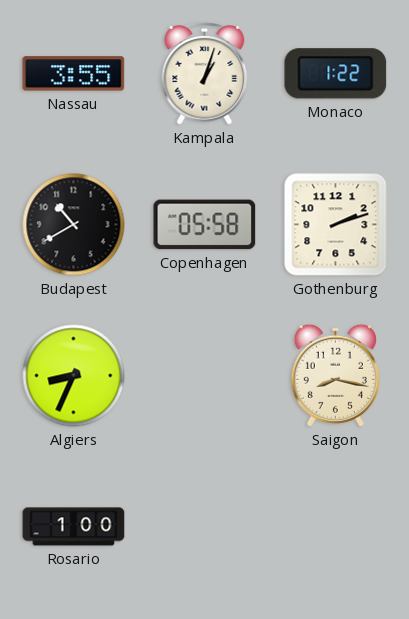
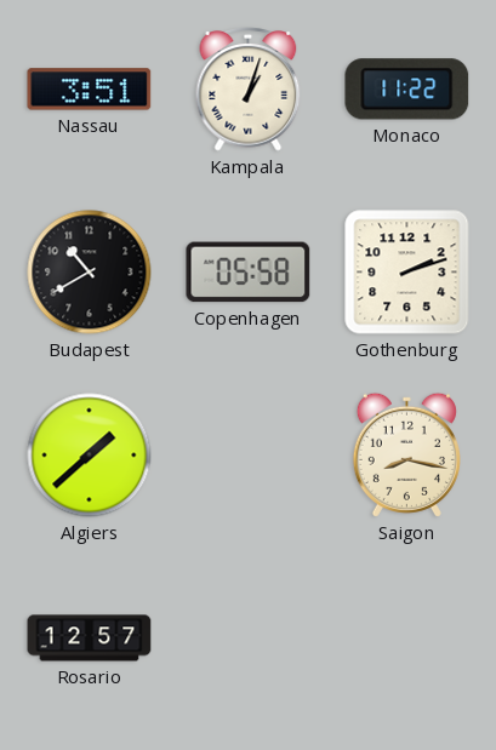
Nassau: 3:55 -> 3:51 (90, 90)
Monaco: 1:22 -> 11:22 (407, 90)
Algiers: 8:34 -> 1:38 (90, 456)
Rosario: 1:00 -> 12:57 (90, 639)
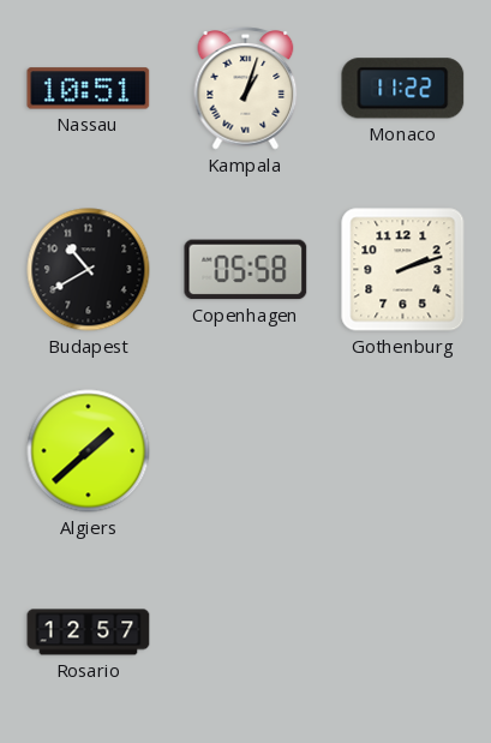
Nassau: 3:51 -> 10:51 (89, 89)
Saigon: 8:17 -> none (406, 454)
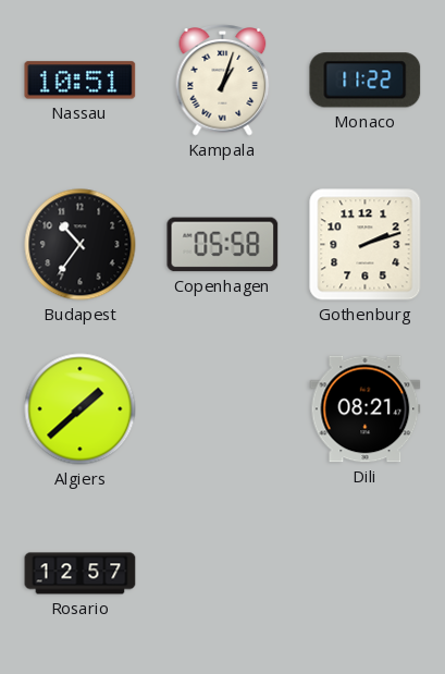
Budapest: 10:40 -> 10:36 (81, 245)
Dili: none -> 08:21 (366, 409)
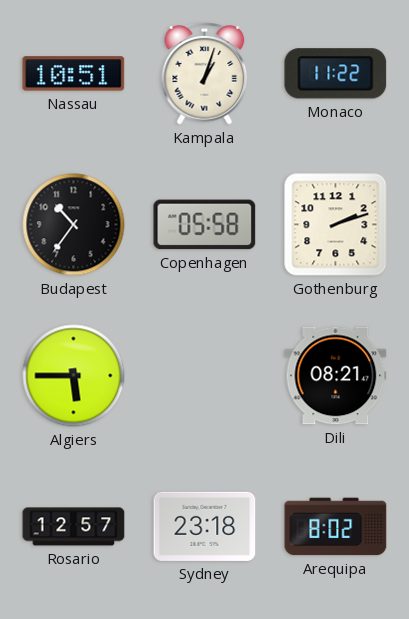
Algiers: 1:38 -> 5:45 (74, 376)
Sydney: none -> 23:18 (205, 526)
Arequipa: none -> 8:02 (336, 527)
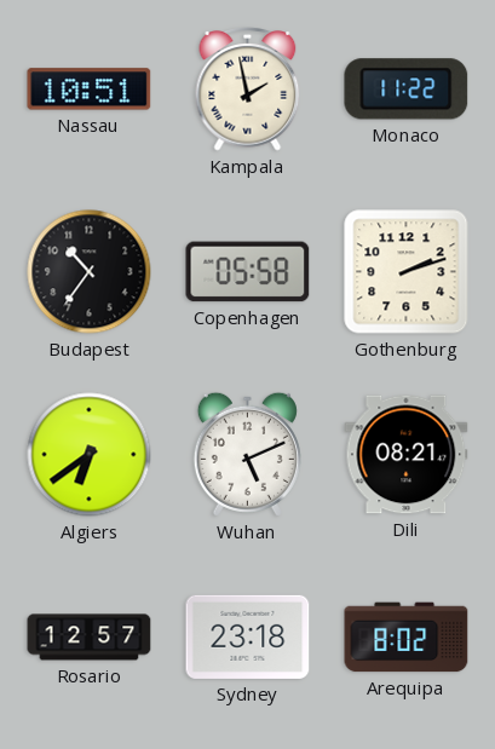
Kampala: 1:03 -> 1:58 (248, 90)
Algiers: 5:45 -> 6:39 (90, 455)
Wuhan: none -> 5:11 (247, 454)
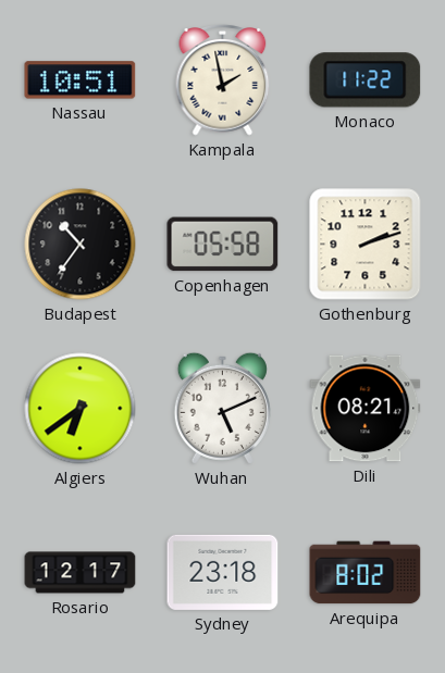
Rosario: 12:57 -> 12:17 (81, 573)
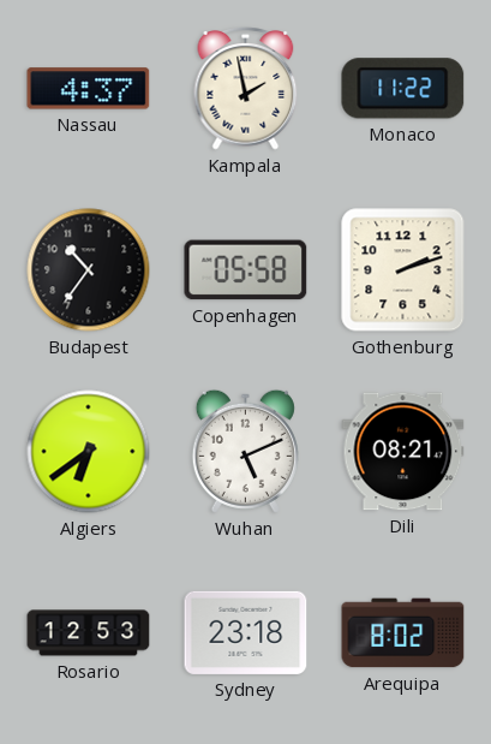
Nassau: 10:51 -> 4:37 (89, 89)
Rosario: 12:17 -> 12:53 (89, 633)
